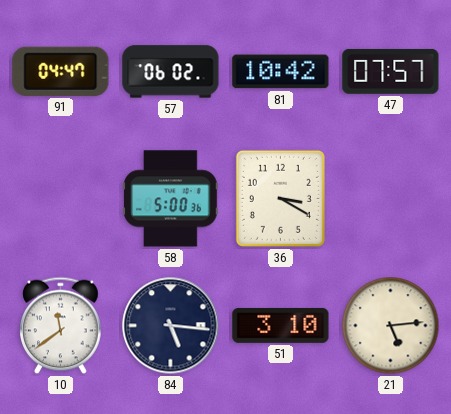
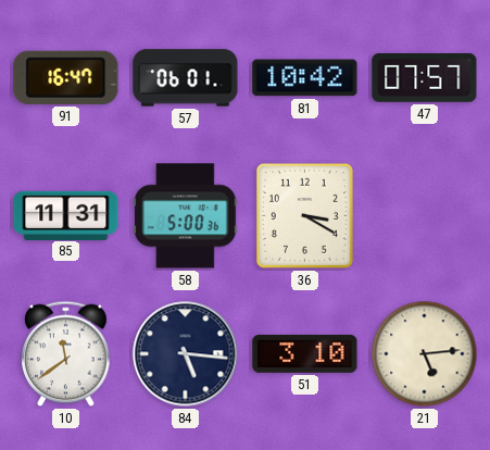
91: 04:47 -> 16:47 (66, 77)
57: 06:02 -> 06:01 (186, 78)
85: none -> 11:31 (66, 215)
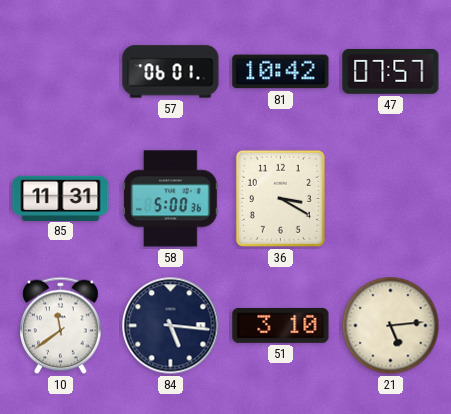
91: 16:47 -> none (66, 77)
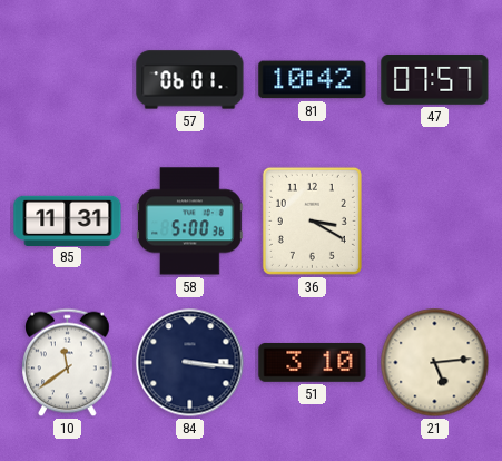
84: 5:16 -> 3:16 (190, 363)
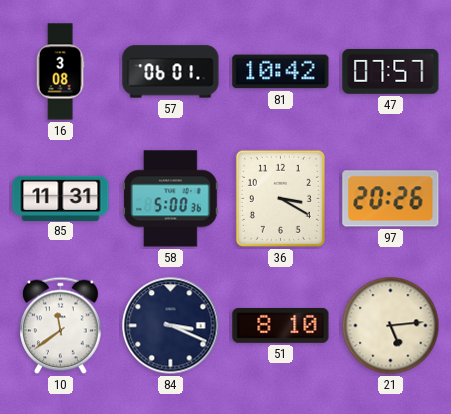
16: none -> 3:08 (60, 72)
97: none -> 20:26 (391, 199)
84: 3:16 -> 3:19 (171, 326)
51: 3:10 -> 8:10 (281, 325)
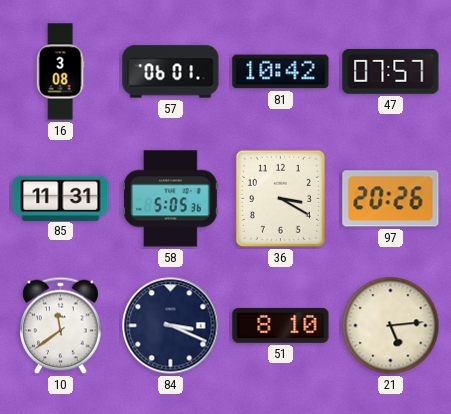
58: 5:00 -> 5:05 (171, 199)
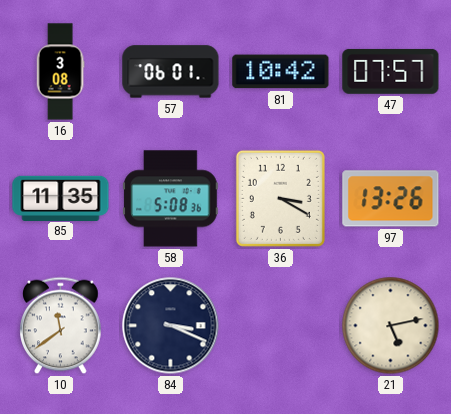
85: 11:31 -> 11:35 (61, 198)
58: 5:05 -> 5:08 (171, 199)
97: 20:26 -> 13:26 (391, 199)
51: 8:10 -> none (281, 325)
21: 5:14 -> 5:13 (391, 326)
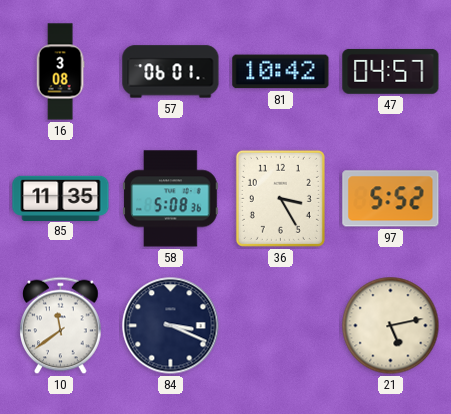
47: 07:57 -> 04:57 (391, 71)
36: 3:20 -> 3:25 (280, 198)
97: 13:26 -> 5:52 (391, 199)
